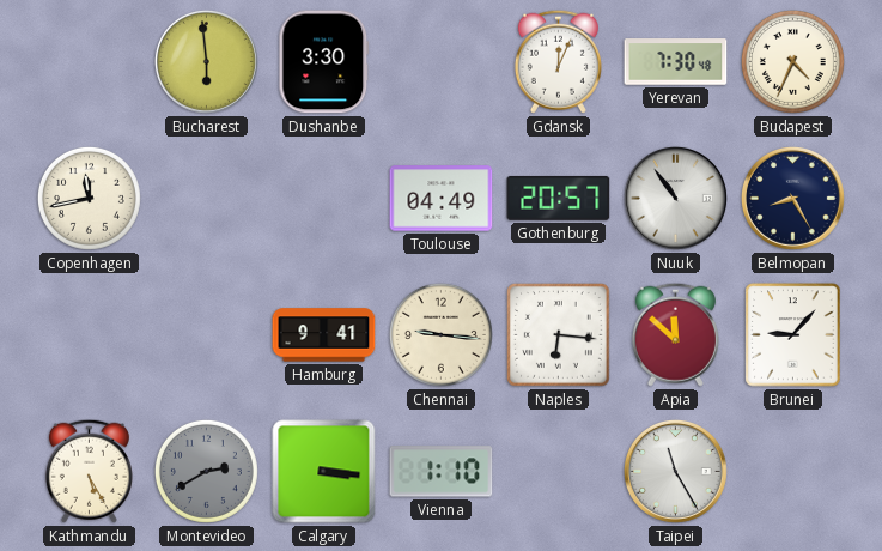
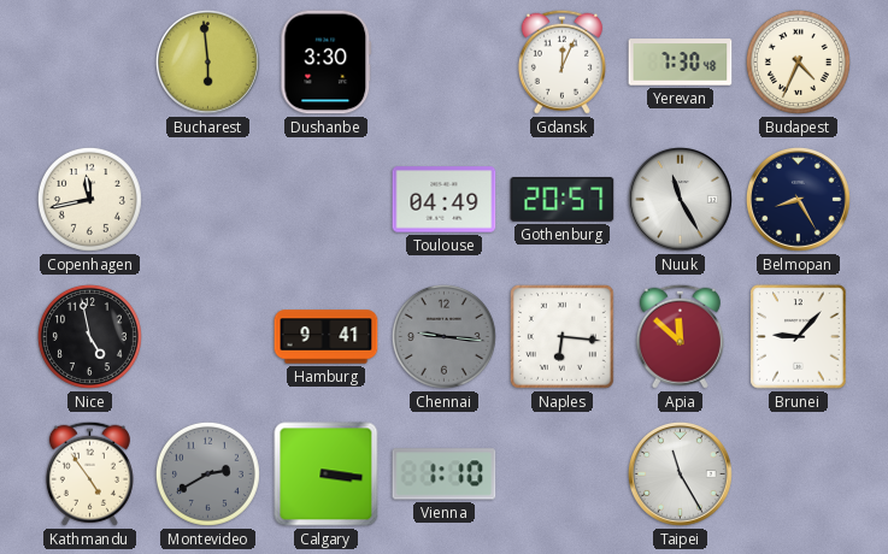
Nuuk: 10:54 -> 11:25 (680, 199)
Nice: none -> 4:58 (89, 336)
Chennai dial: cream -> grey (443, 336)
Kathmandu: 5:25 -> 4:54 (89, 473)
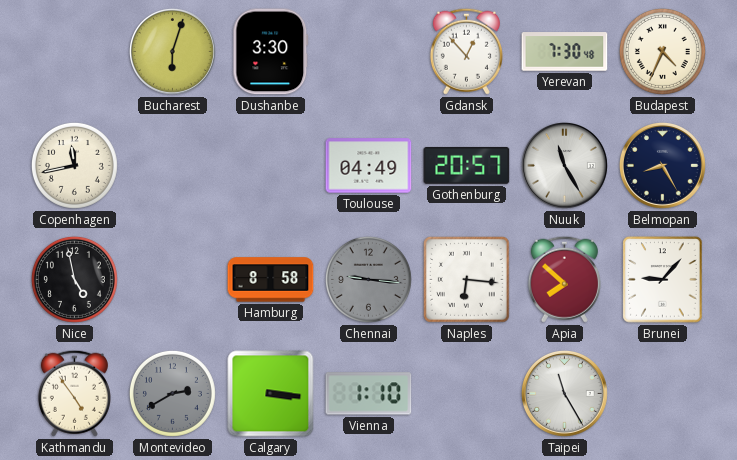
Bucharest: 5:59 -> 6:03 (172, 51)
Gdansk: 12:04 -> 12:53 (466, 51)
Hamburg: 9:41 -> 8:58 (271, 280)
Apia: 11:52 -> 7:52 (564, 279)
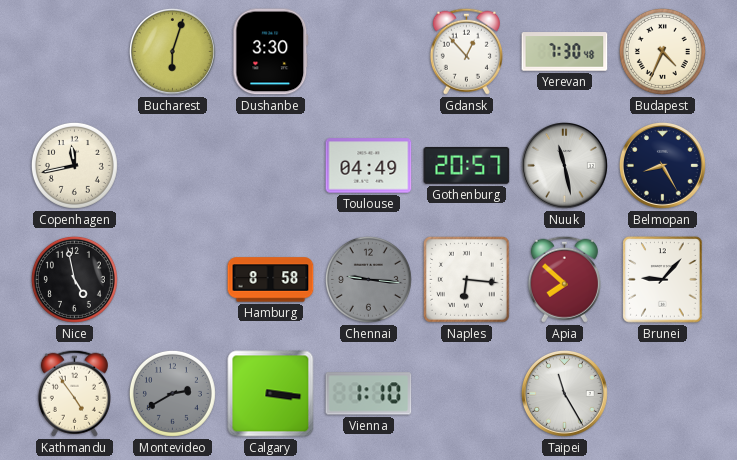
Nuuk: 11:25 -> 11:28 (564, 165)
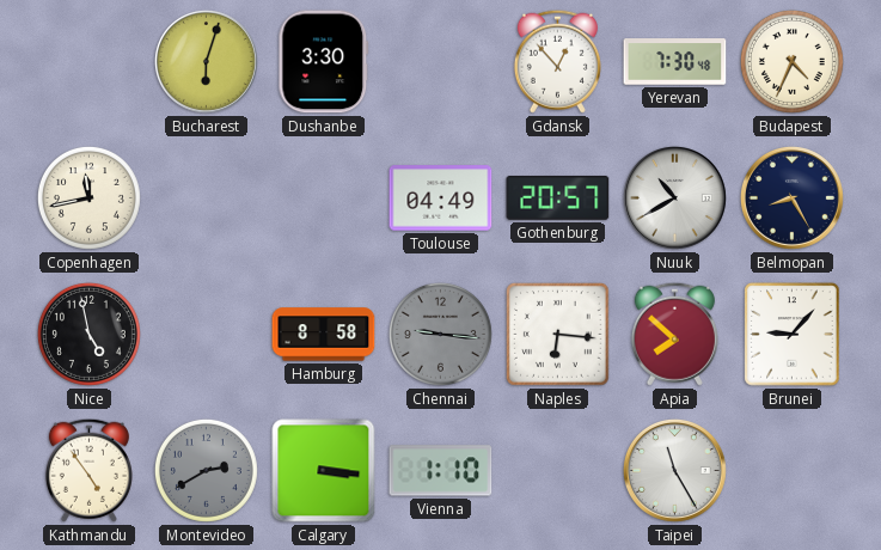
Nuuk: 11:28 -> 10:40 (674, 197)
